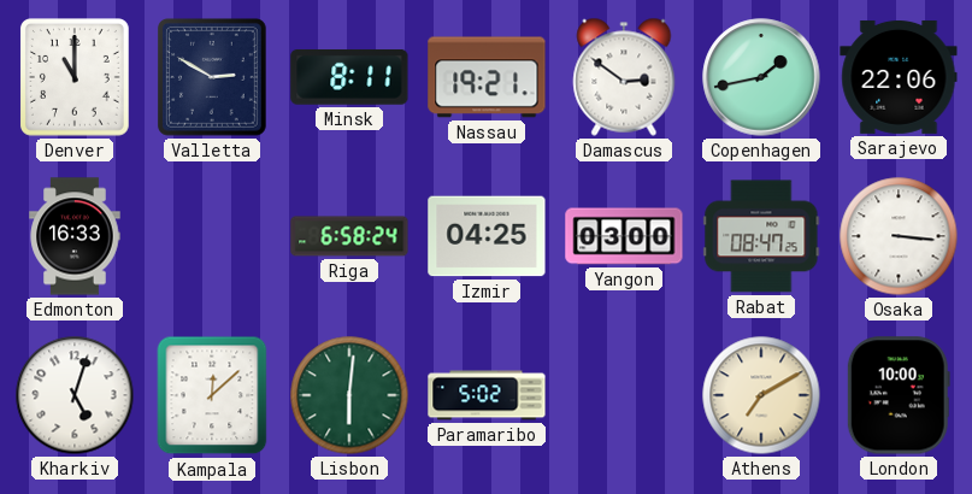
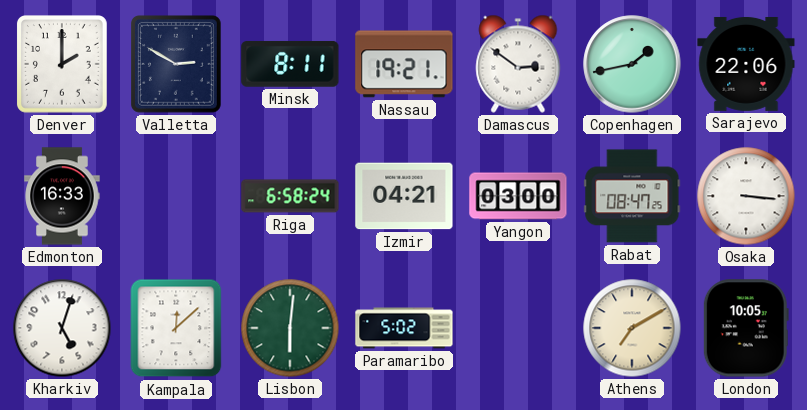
Denver: 11:00 -> 2:00 (62, 65)
Izmir: 04:25 -> 04:21 (404, 196)
London: 10:00 -> 10:05 (746, 328)
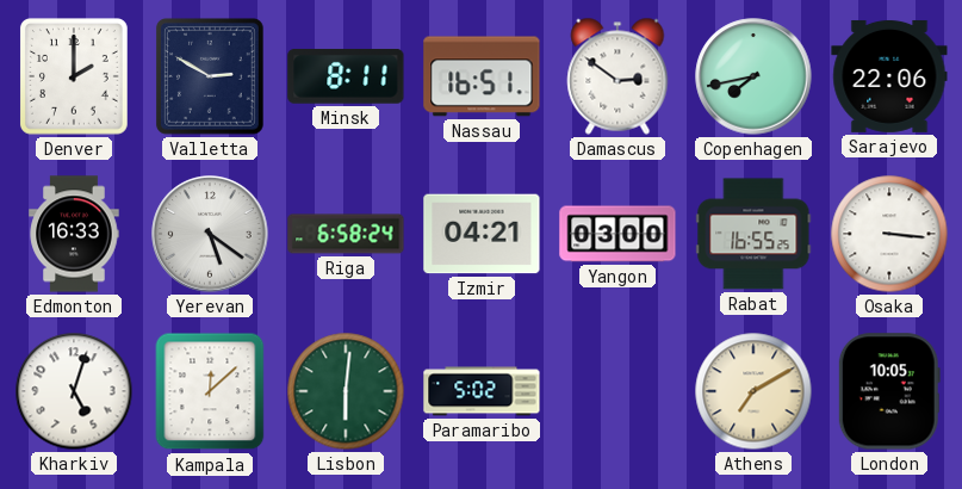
Nassau: 19:21 -> 16:51 (482, 76)
Copenhagen: 1:43 -> 7:43 (753, 76)
Yerevan: none -> 5:21 (210, 234)
Rabat: 08:47 -> 16:55 (753, 234)
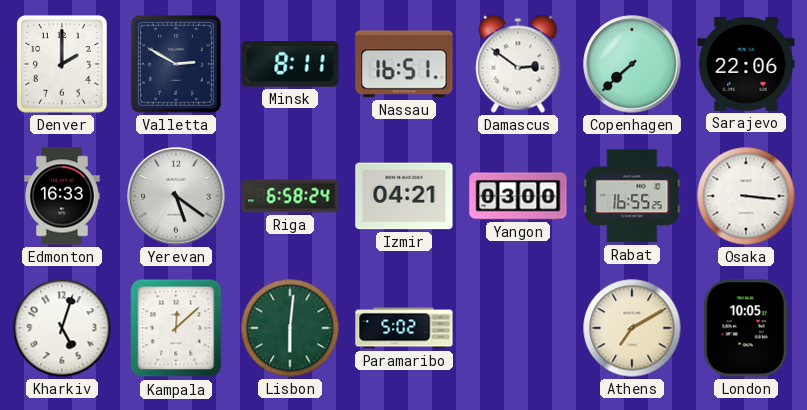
Copenhagen: 7:43 -> 7:38 (632, 64)
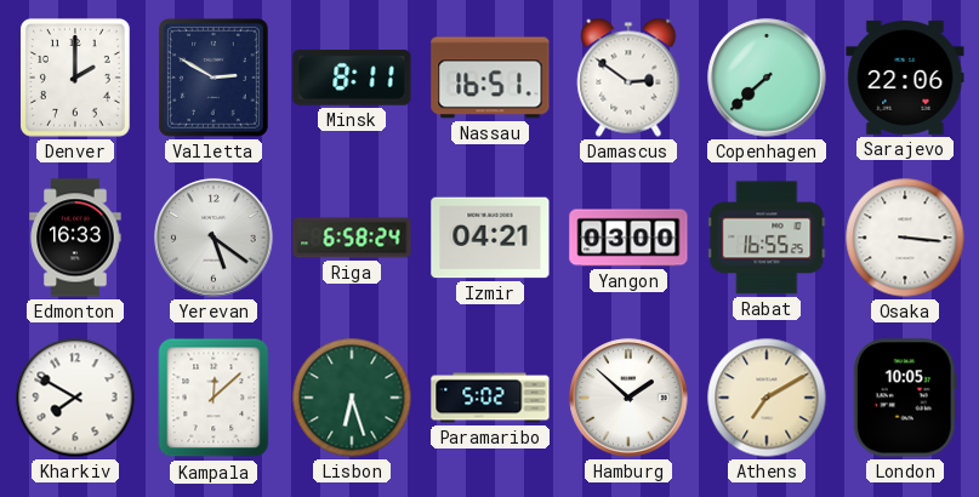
Kharkiv: 5:03 -> 7:50 (75, 398)
Lisbon: 6:01 -> 6:27 (352, 398)
Hamburg: none -> 1:52 (628, 398)
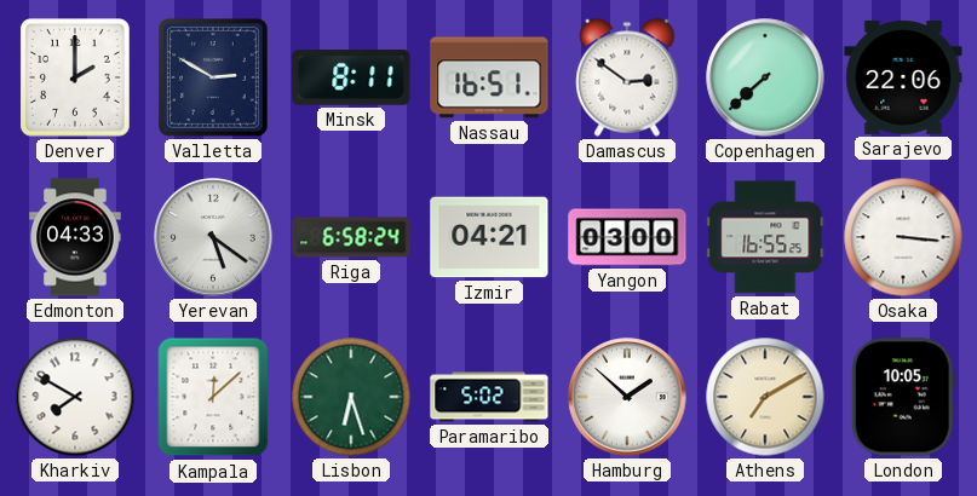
Edmonton: 16:33 -> 04:33 (75, 237)
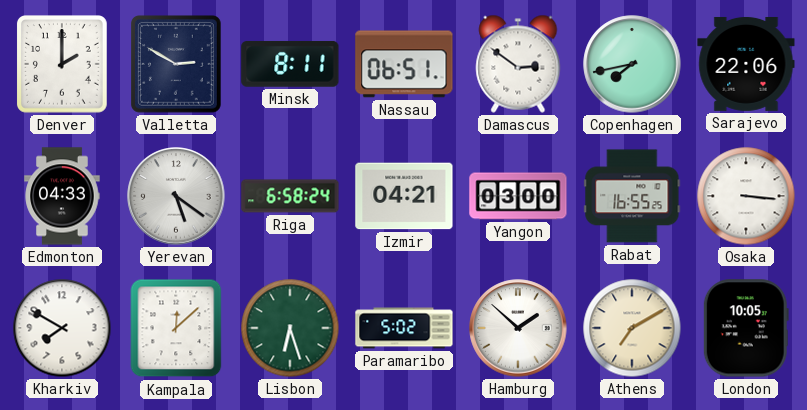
Nassau: 16:51 -> 06:51 (404, 64)
Copenhagen: 7:38 -> 7:43 (632, 64)
